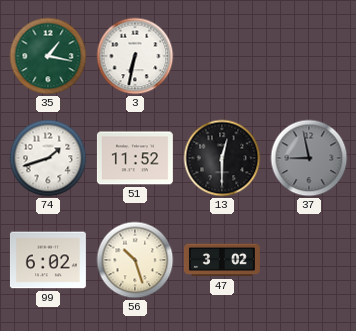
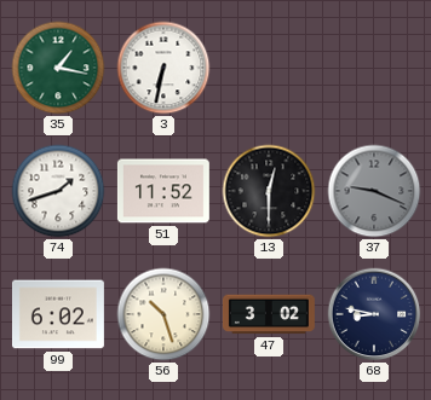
37: 8:58 -> 9:19 (374, 191)
68: none -> 8:47 (374, 314)
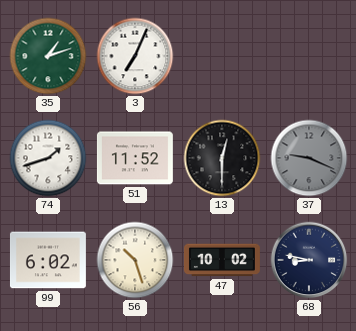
35: 1:17 -> 1:12 (48, 56)
3: 6:32 -> 7:04 (135, 56)
47: 3:02 -> 10:02 (222, 260)
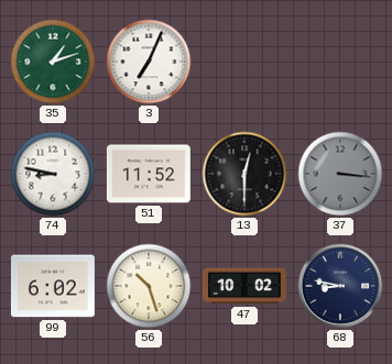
74: 1:42 -> 8:47 (53, 174)
37: 9:19 -> 3:16 (340, 174)
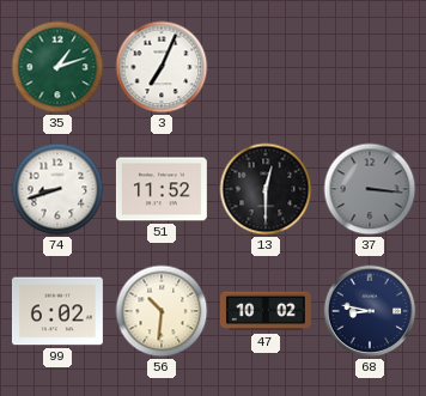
74: 8:47 -> 8:42 (57, 189)
56: 10:27 -> 10:31 (162, 311)
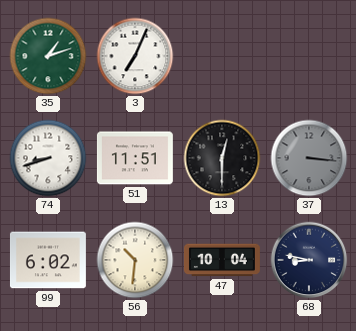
51: 11:52 -> 11:51 (135, 158)
47: 10:02 -> 10:04 (222, 260)
